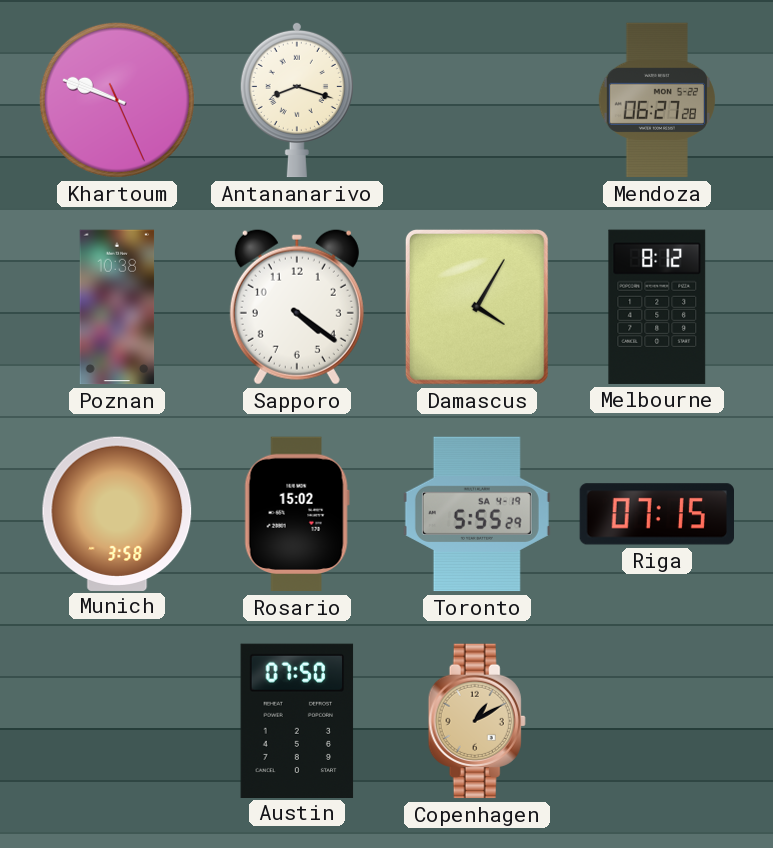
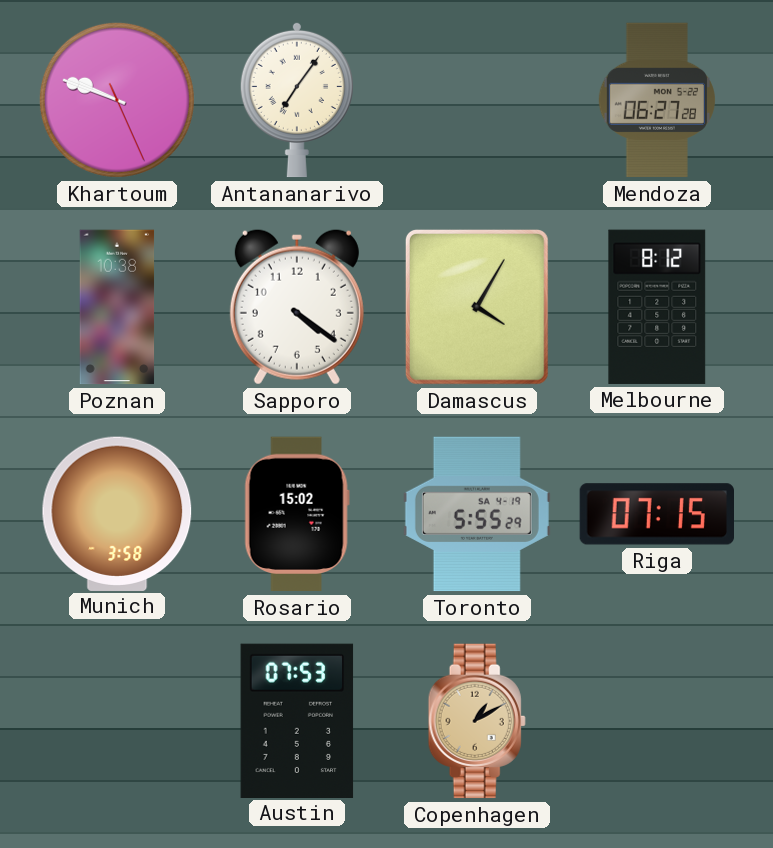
Antananarivo: 8:18 -> 7:06 (297, 100)
Austin: 07:50 -> 07:53 (297, 720)
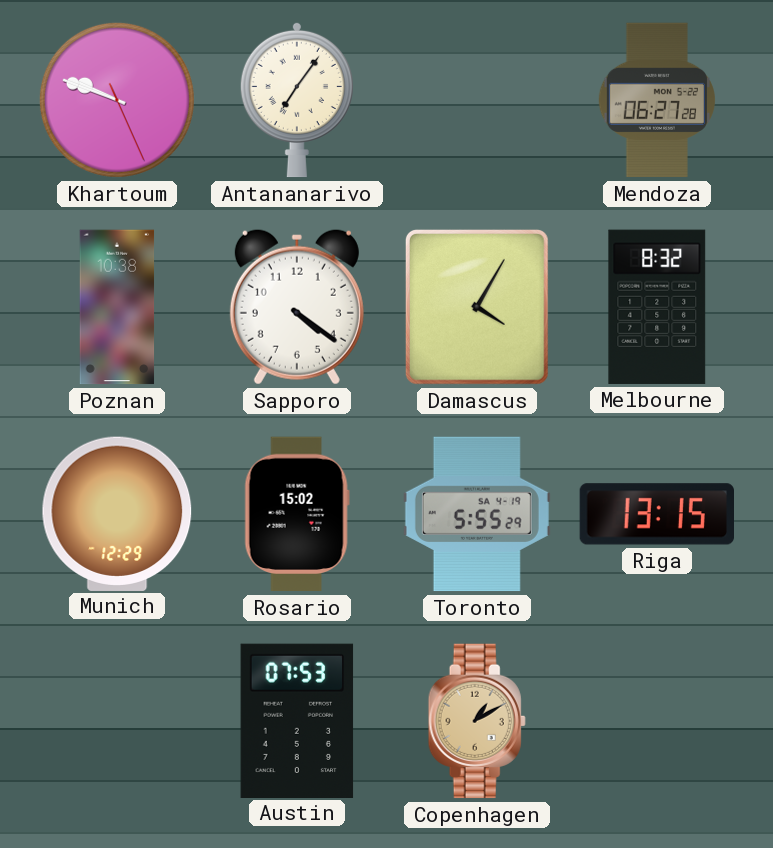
Melbourne: 8:12 -> 8:32 (657, 307)
Munich: 3:58 -> 12:29 (117, 513)
Riga: 07:15 -> 13:15 (656, 514)
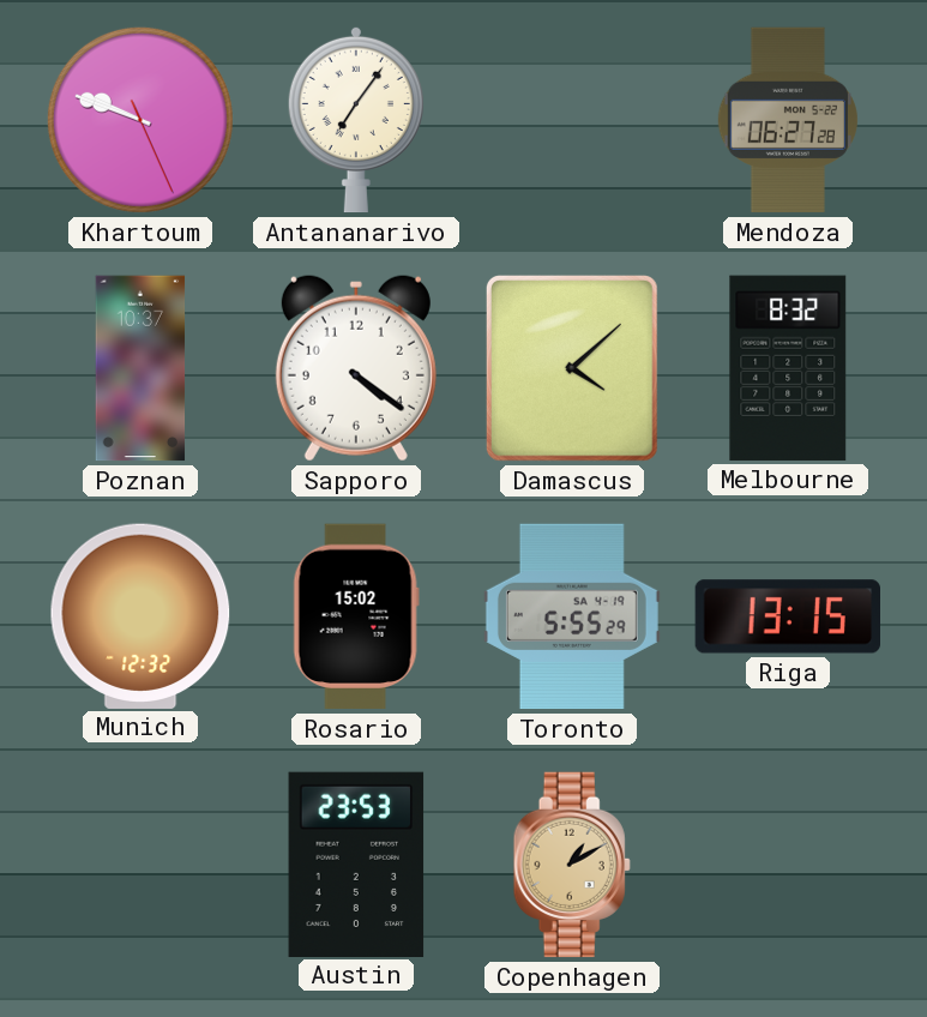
Poznan: 10:38 -> 10:37 (140, 368)
Damascus: 4:05 -> 4:08 (572, 368)
Munich: 12:29 -> 12:32 (140, 615)
Austin: 07:53 -> 23:53 (356, 863)
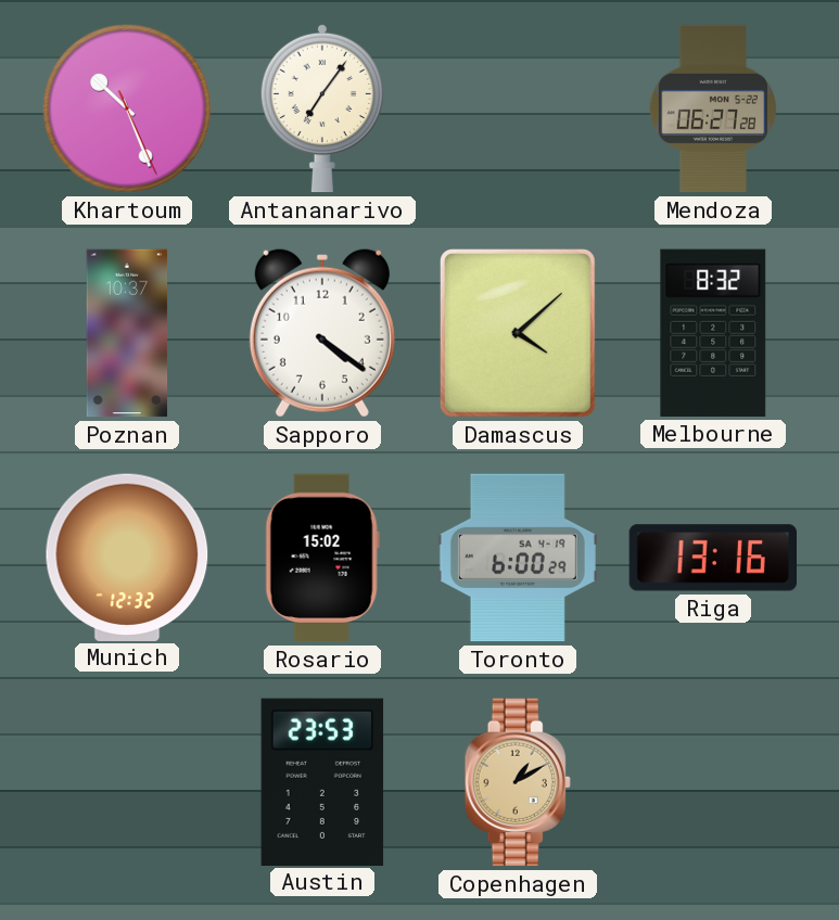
Khartoum: 9:48 -> 10:26 (127, 108)
Toronto: 5:55 -> 6:00 (518, 558)
Riga: 13:15 -> 13:16 (712, 558)
